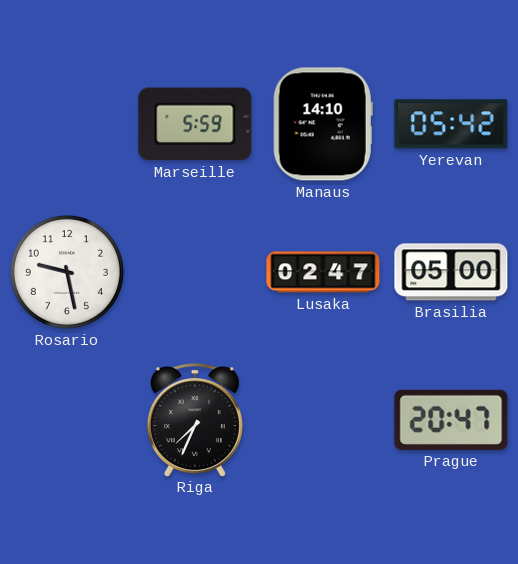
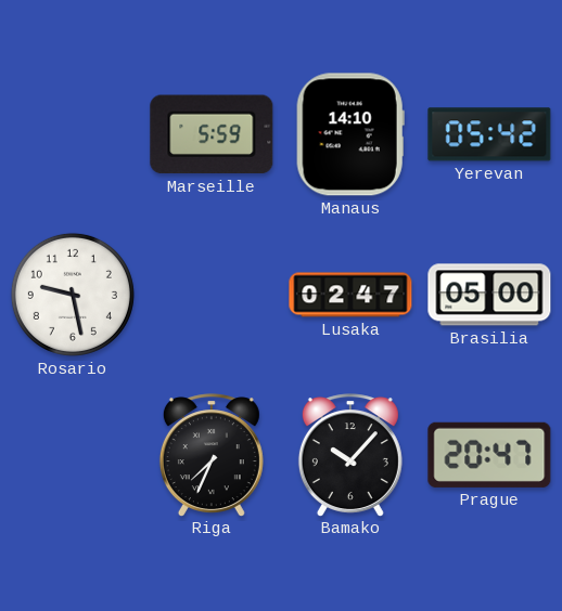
Bamako: none -> 10:07 (350, 455)
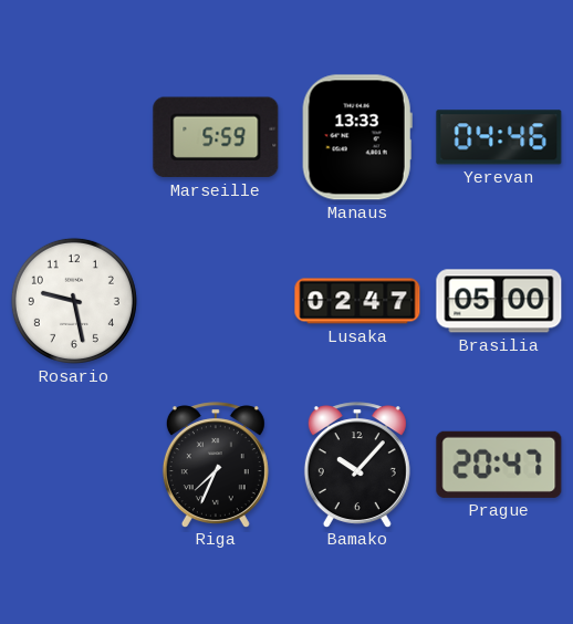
Manaus: 14:10 -> 13:33 (357, 137)
Yerevan: 05:42 -> 04:46 (499, 137)
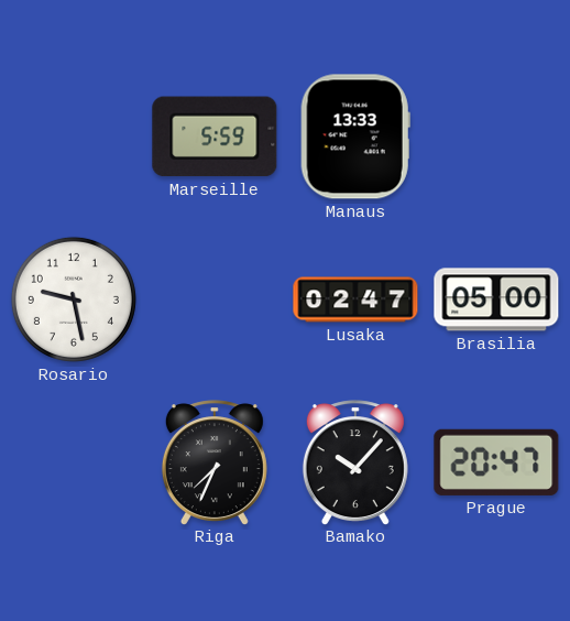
Yerevan: 04:46 -> none (499, 137)
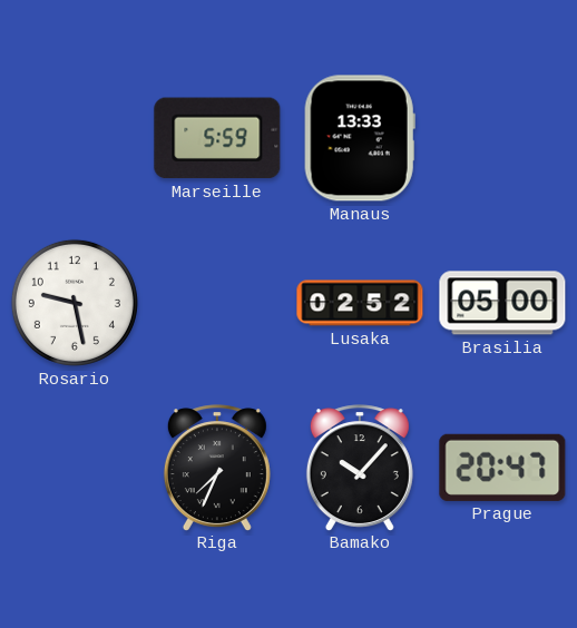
Lusaka: 02:47 -> 02:52 (360, 303)
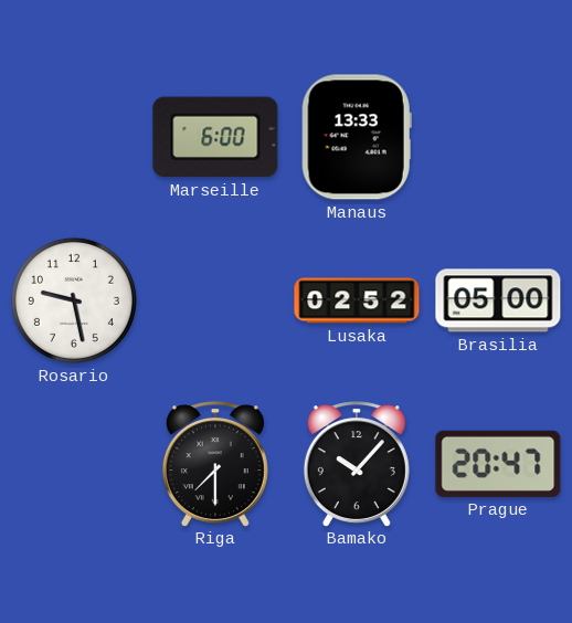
Marseille: 5:59 -> 6:00 (215, 137)
Riga: 7:34 -> 7:30 (215, 464)
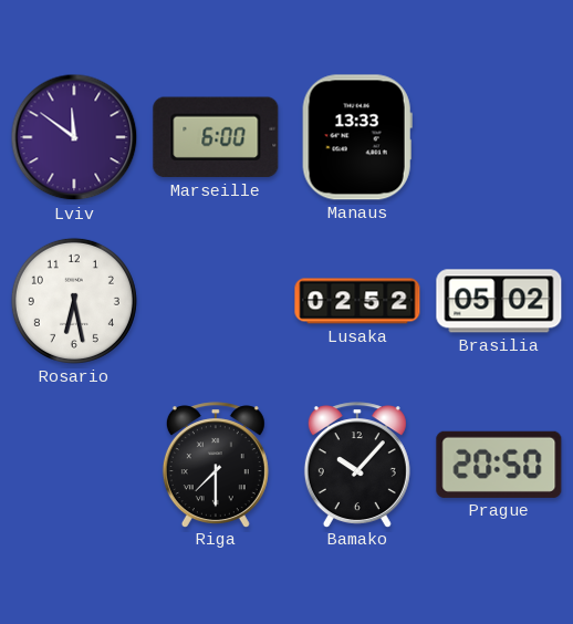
Lviv: none -> 11:51 (74, 137)
Rosario: 9:28 -> 6:28 (74, 301)
Brasilia: 05:00 -> 05:02 (499, 301)
Prague: 20:47 -> 20:50 (499, 465)
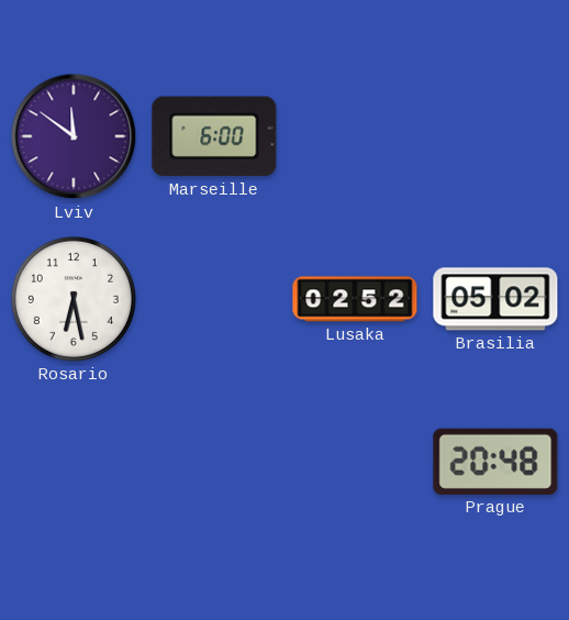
Manaus: 13:33 -> none (357, 137)
Riga: 7:30 -> none (216, 465)
Bamako: 10:07 -> none (357, 465)
Prague: 20:50 -> 20:48 (495, 462)
